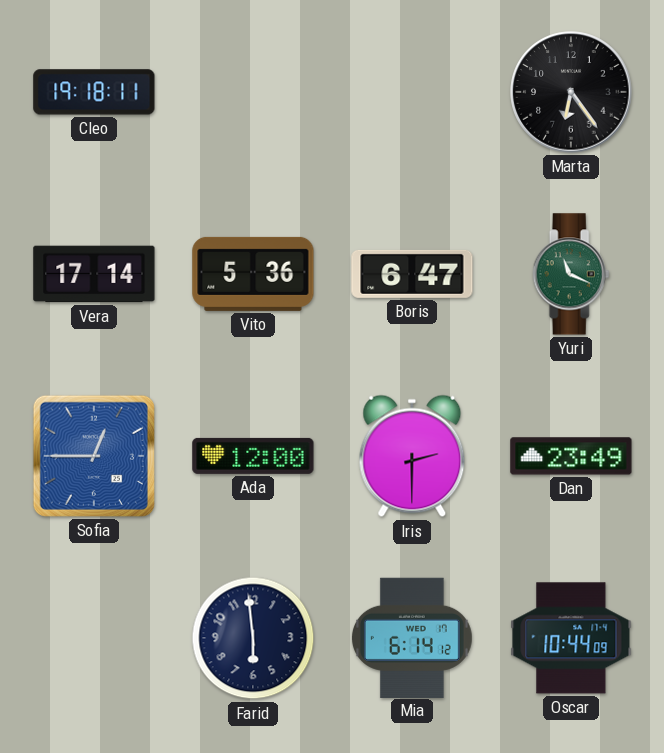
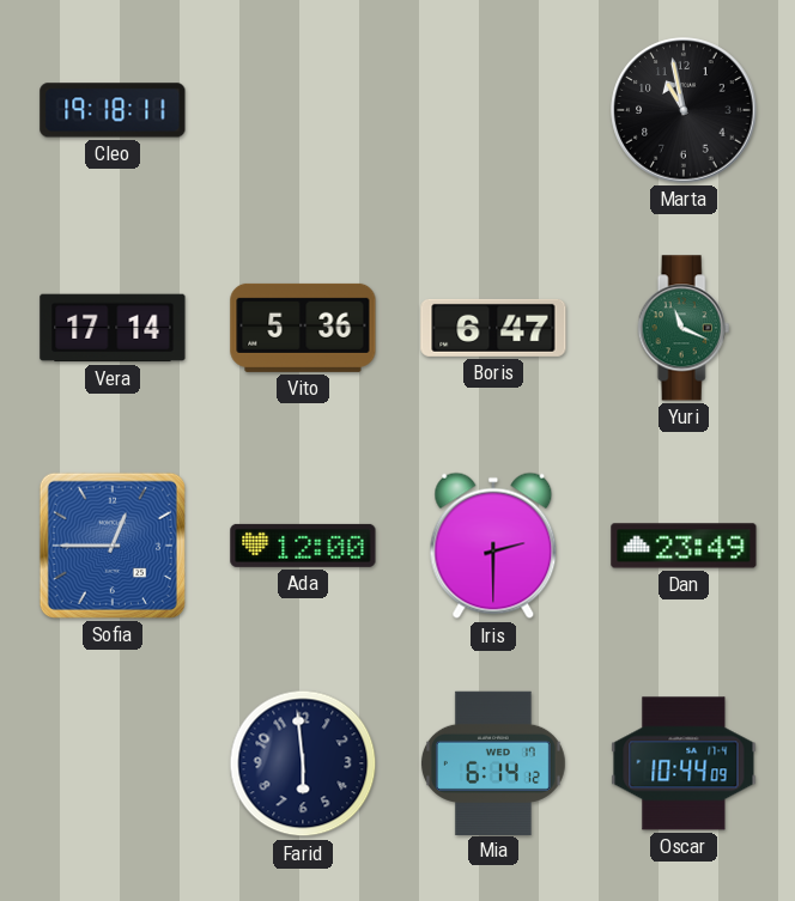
Marta: 6:24 -> 10:58 (684, 110)
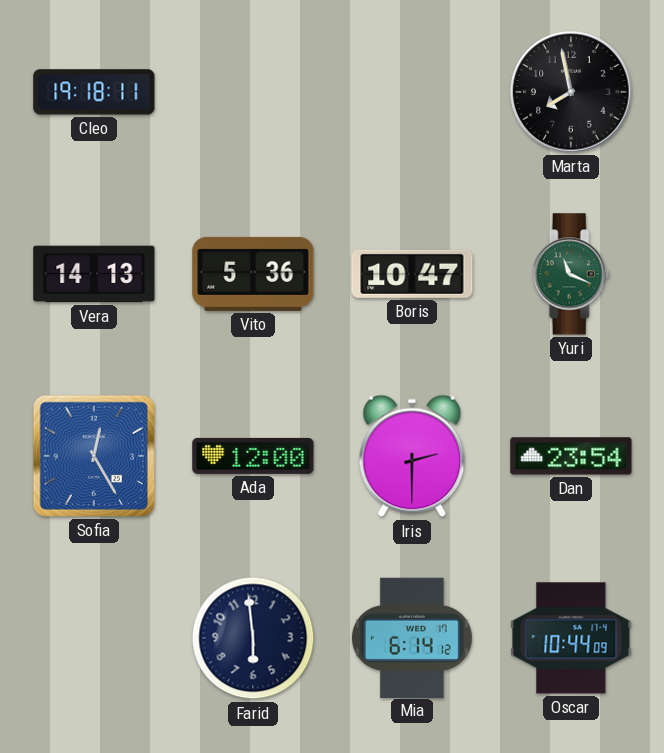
Marta: 10:58 -> 7:58 (571, 92)
Vera: 17:14 -> 14:13 (94, 274)
Boris: 6:47 -> 10:47 (412, 274)
Sofia: 12:45 -> 12:25 (94, 456)
Dan: 23:49 -> 23:54 (571, 456)
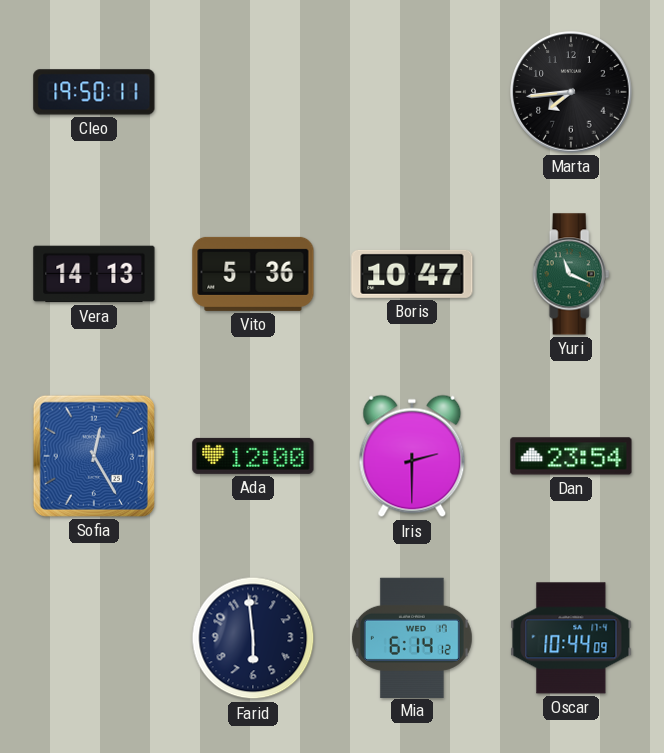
Cleo: 19:18 -> 19:50 (94, 92)
Marta: 7:58 -> 7:44 (571, 92)
